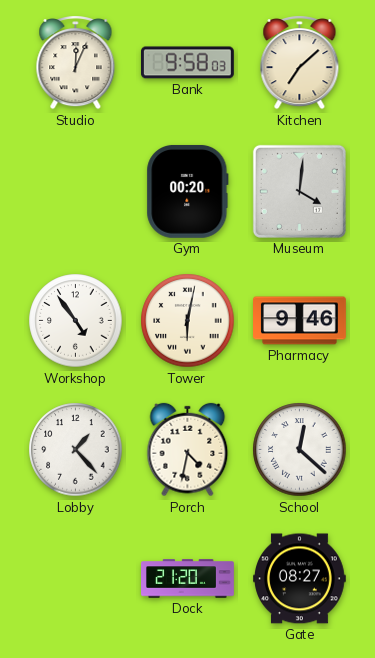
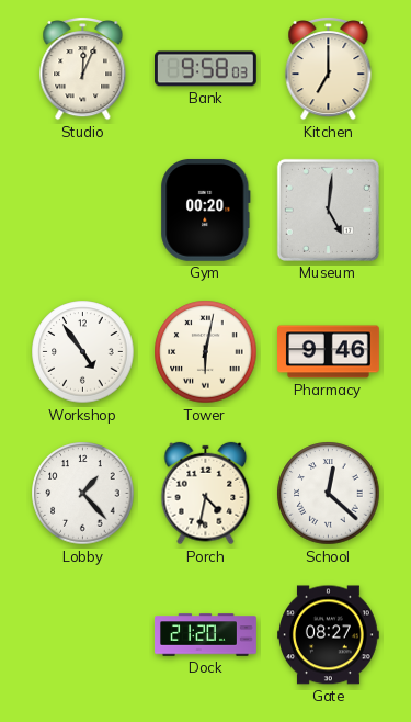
Kitchen: 7:08 -> 7:00 (329, 69)
Museum: 4:01 -> 5:01 (328, 210)
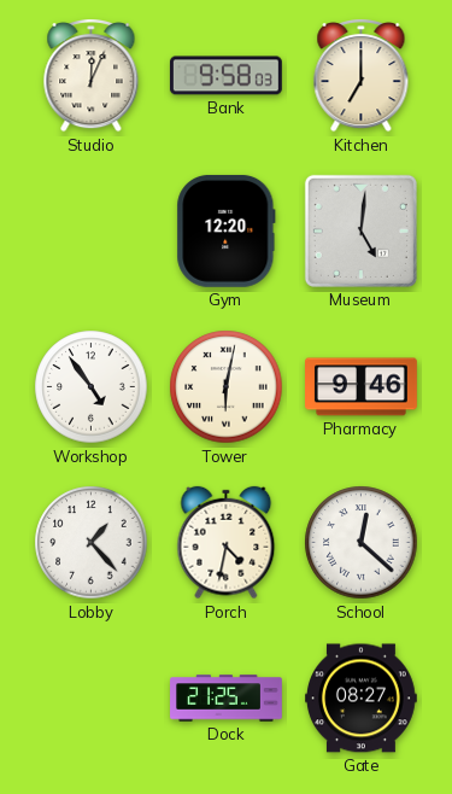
Gym: 00:20 -> 12:20 (227, 230)
Dock: 21:20 -> 21:25 (227, 699)
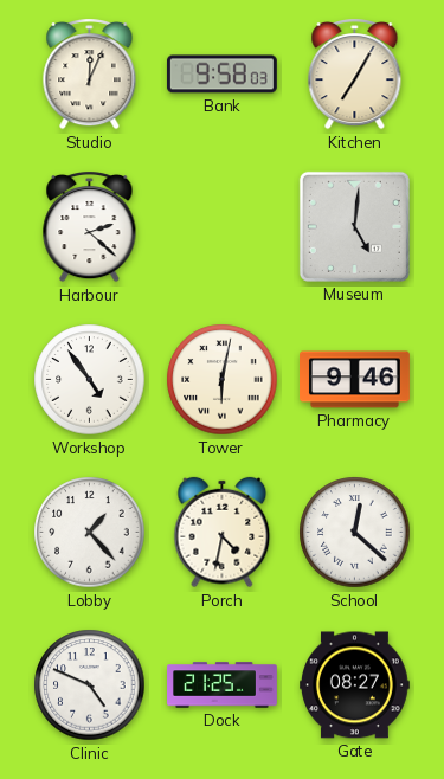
Kitchen: 7:00 -> 7:05 (355, 75)
Harbour: none -> 2:22 (90, 227)
Gym: 12:20 -> none (227, 230)
Clinic: none -> 4:49 (90, 685)
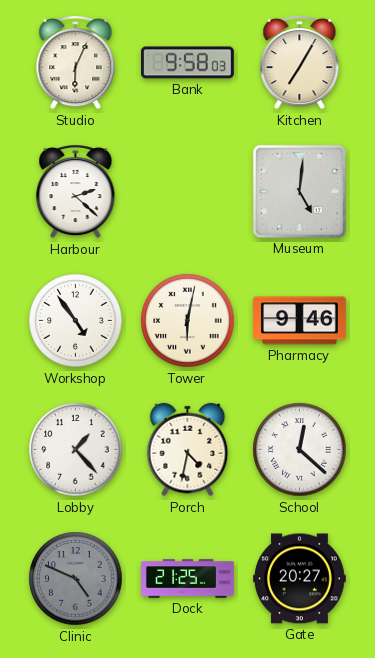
Studio: 12:04 -> 6:04 (76, 63)
Clinic dial: white -> grey (76, 579)
Gate: 08:27 -> 20:27 (300, 579)
